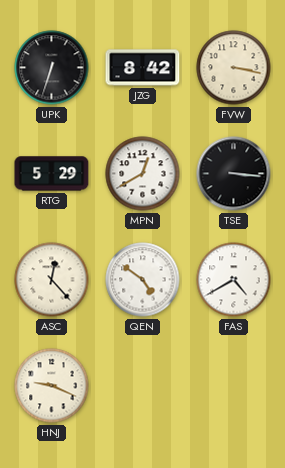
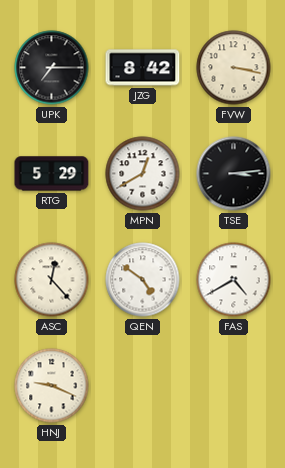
UPK: 6:33 -> 7:15 (52, 68)
TSE: 3:16 -> 3:14 (234, 174)
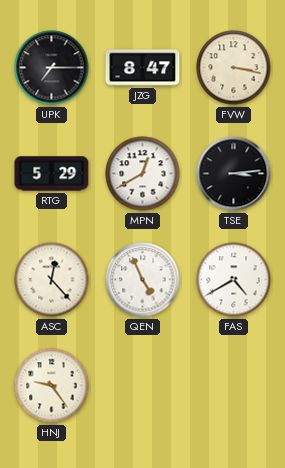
JZG: 8:42 -> 8:47 (143, 68)
QEN: 4:51 -> 4:56 (143, 280)
HNJ: 9:19 -> 9:24 (52, 386)
